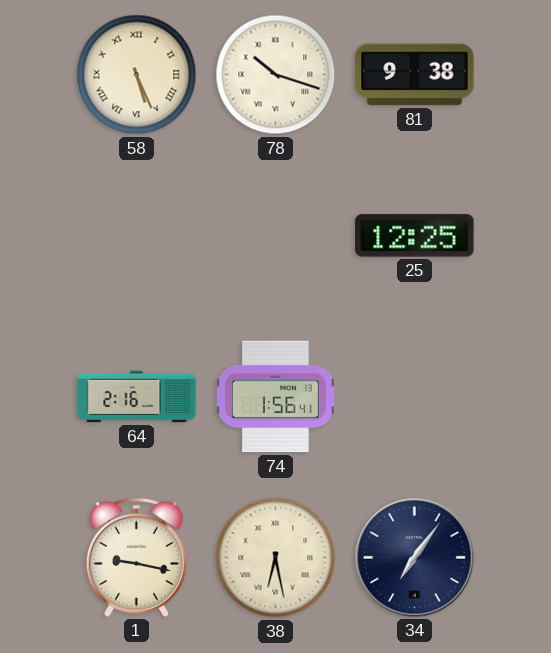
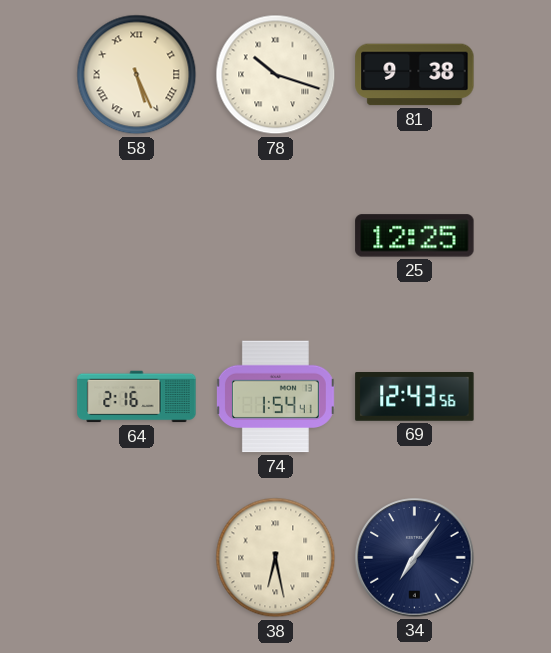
74: 1:56 -> 1:54 (275, 397)
69: none -> 12:43 (415, 397)
1: 9:17 -> none (136, 557)
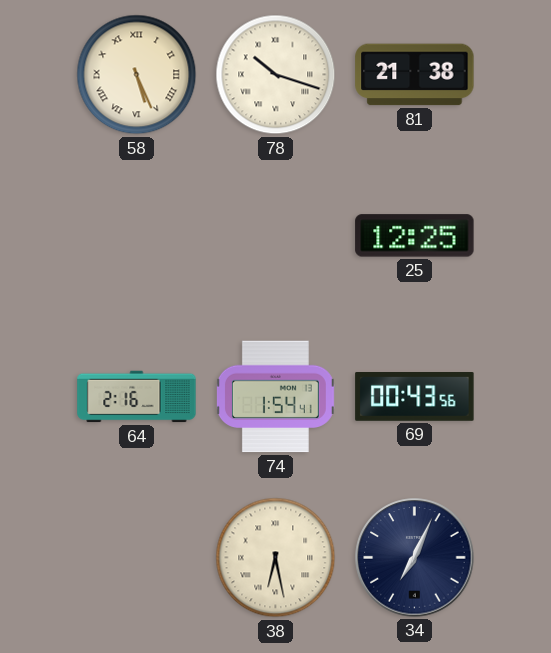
81: 9:38 -> 21:38 (415, 75)
69: 12:43 -> 00:43 (415, 397)
34: 7:06 -> 7:04 (415, 558)
